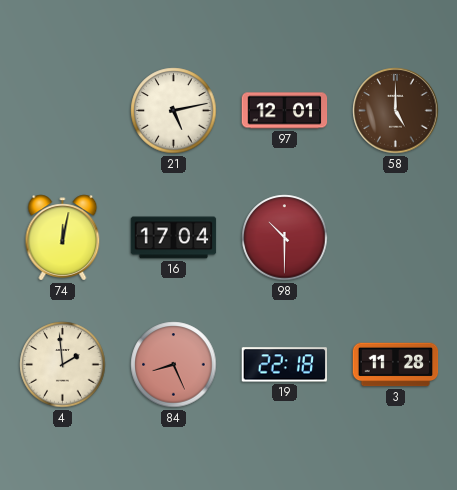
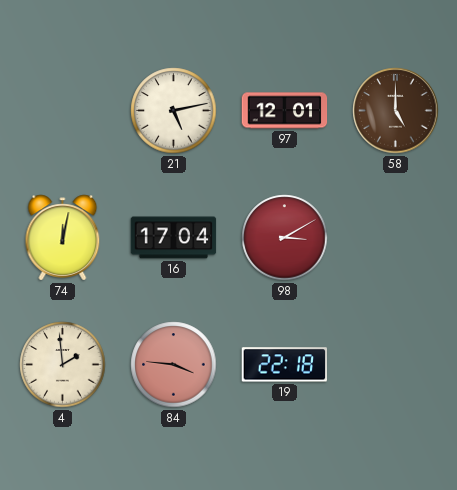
98: 10:30 -> 3:10 (285, 238)
84: 8:26 -> 3:46 (174, 365)
3: 11:28 -> none (396, 365)
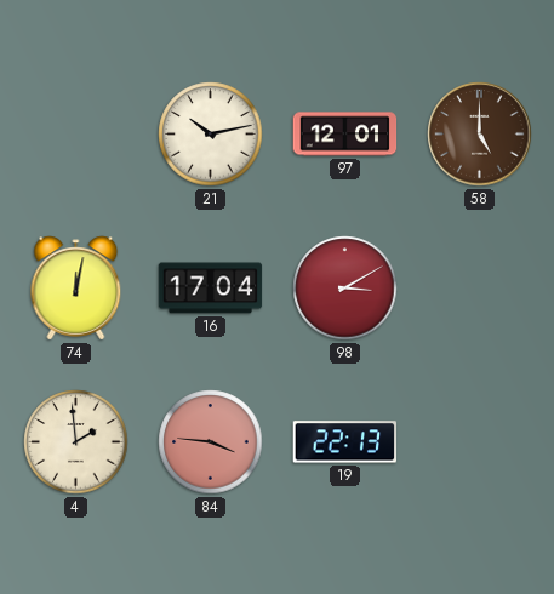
21: 5:13 -> 10:13 (211, 135)
19: 22:18 -> 22:13 (344, 442)
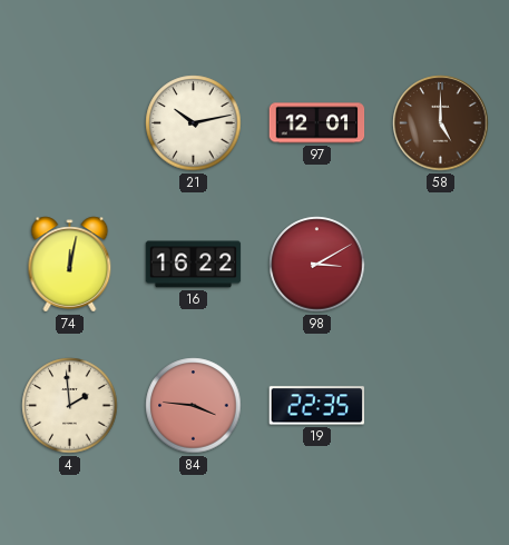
16: 17:04 -> 16:22 (194, 265)
19: 22:13 -> 22:35 (316, 406)
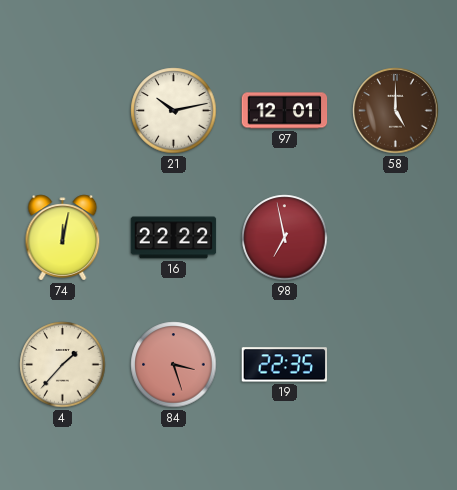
16: 16:22 -> 22:22 (174, 238)
98: 3:10 -> 6:58 (285, 238)
4: 1:59 -> 1:37 (63, 365)
84: 3:46 -> 3:27 (174, 365)
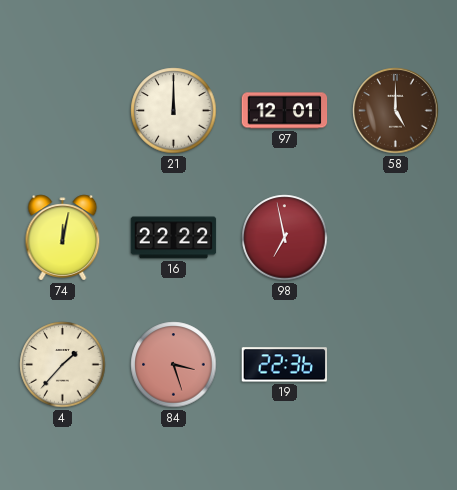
21: 10:13 -> 12:00 (174, 111)
19: 22:35 -> 22:36 (284, 365)
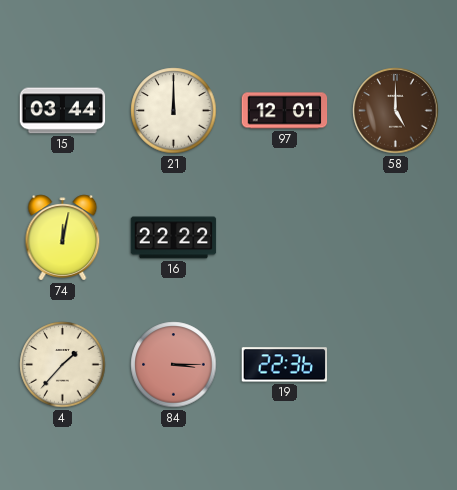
15: none -> 03:44 (63, 111)
98: 6:58 -> none (285, 238)
84: 3:27 -> 3:15 (174, 365)
